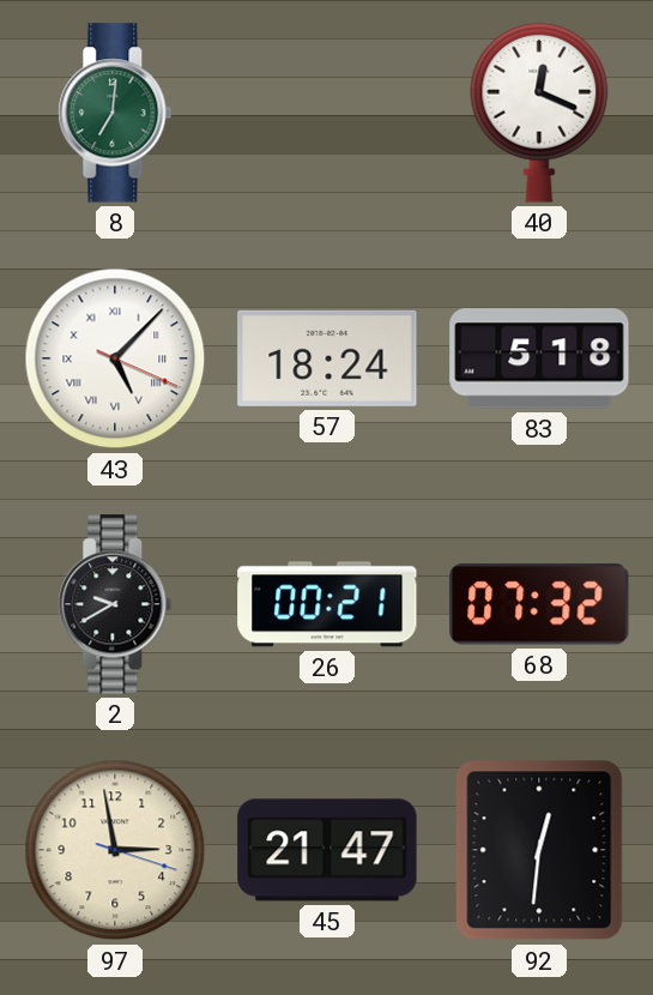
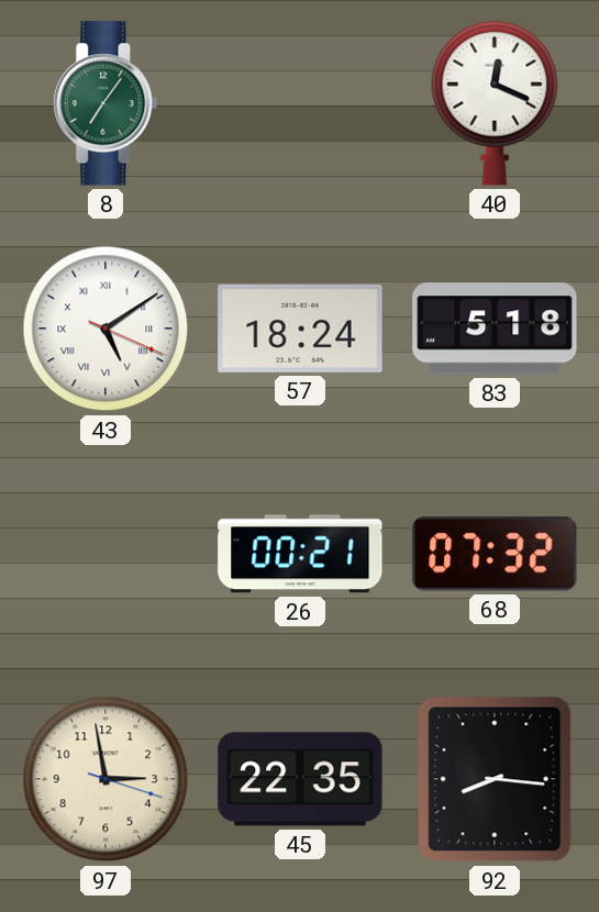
8: 7:01 -> 7:06 (106, 103)
43: 5:07 -> 5:09 (106, 329)
2: 9:40 -> none (115, 604)
45: 21:47 -> 22:35 (300, 779)
92: 12:31 -> 8:16 (495, 779)
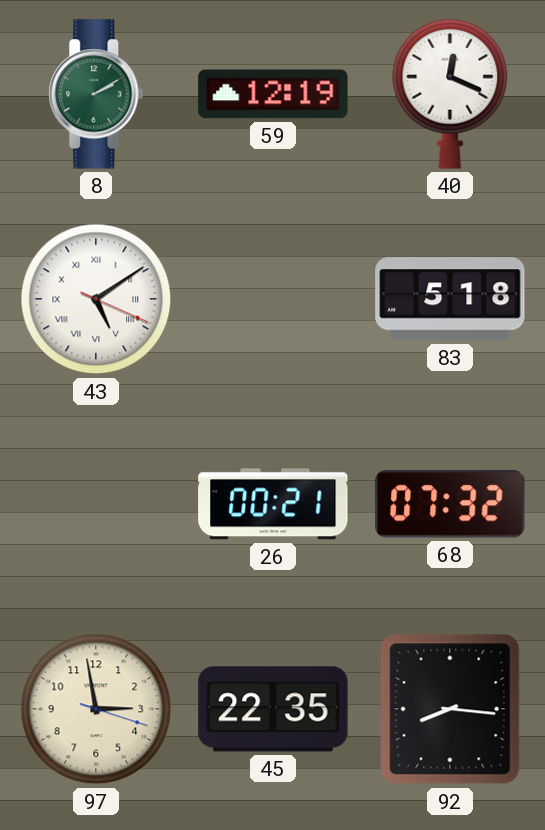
8: 7:06 -> 2:10 (96, 94)
59: none -> 12:19 (273, 94)
57: 18:24 -> none (300, 329)
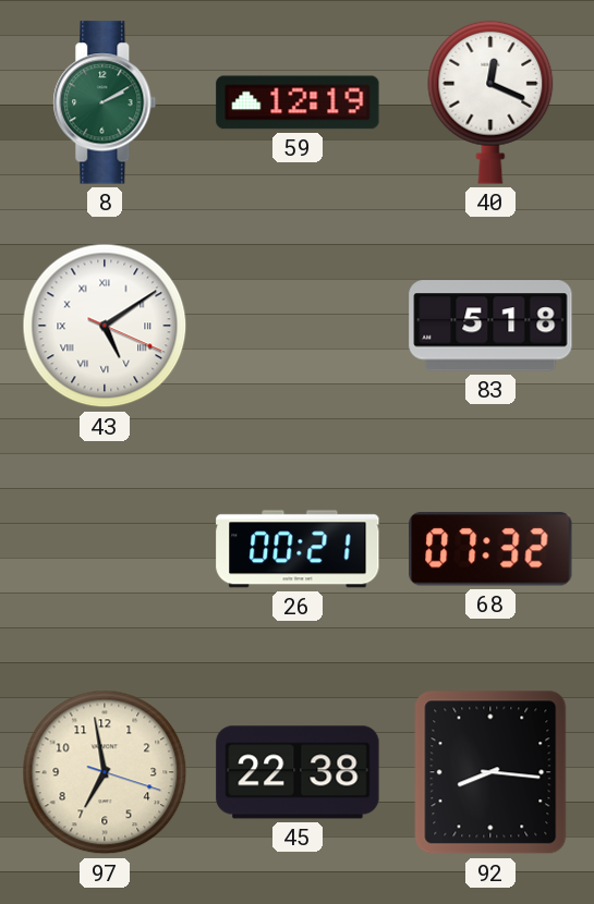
97: 2:58 -> 6:58 (105, 772)
45: 22:35 -> 22:38 (298, 772)
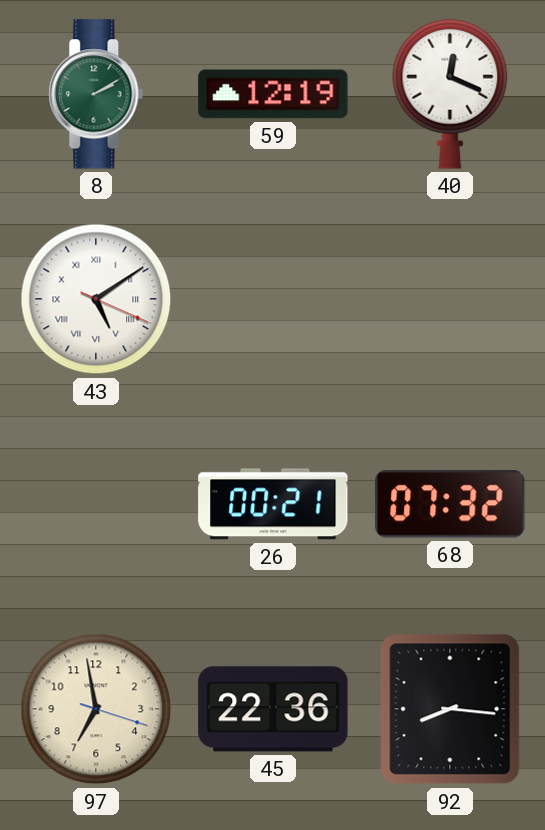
83: 5:18 -> none (490, 326)
45: 22:38 -> 22:36 (273, 709)
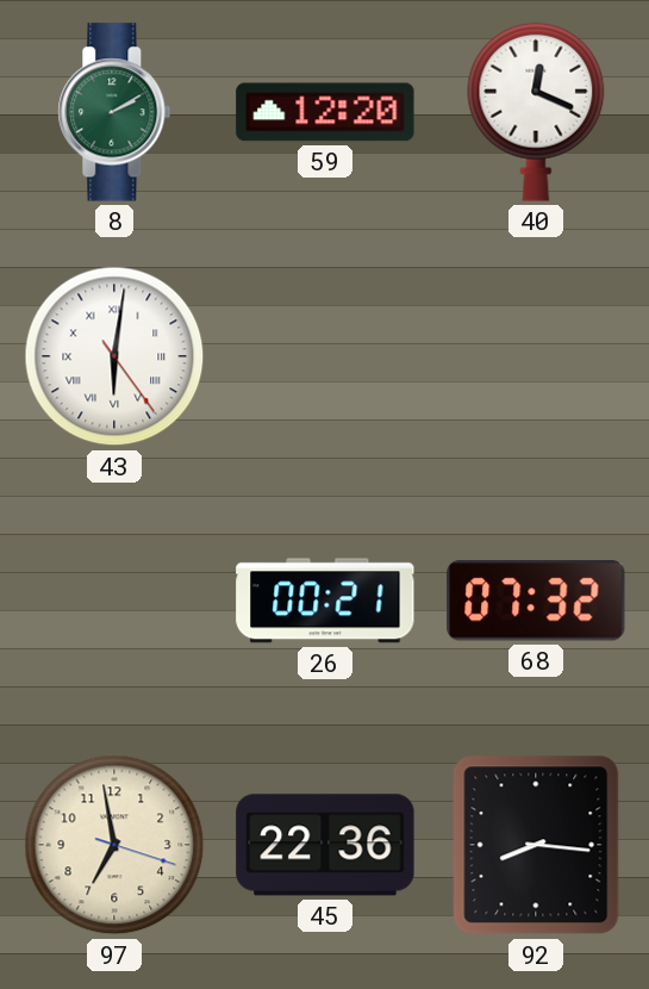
59: 12:19 -> 12:20 (325, 112)
43: 5:09 -> 6:01 (114, 356)
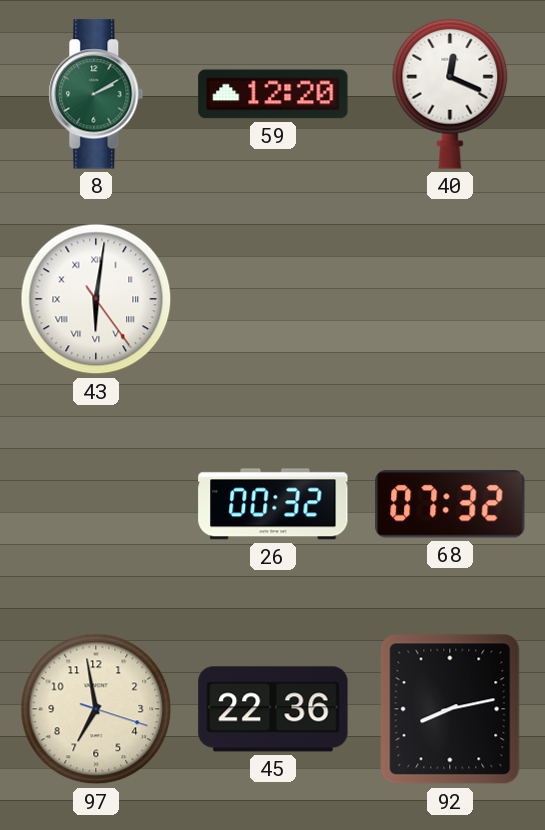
26: 00:21 -> 00:32 (273, 504)
92: 8:16 -> 8:13 (450, 709)
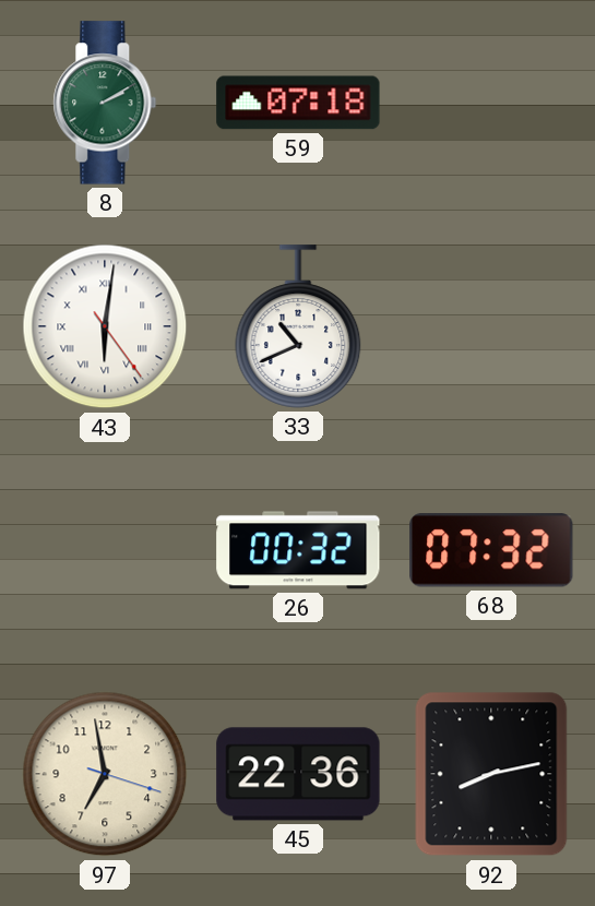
59: 12:20 -> 07:18 (298, 103)
40: 12:19 -> none (450, 94)
33: none -> 10:41 (298, 326)
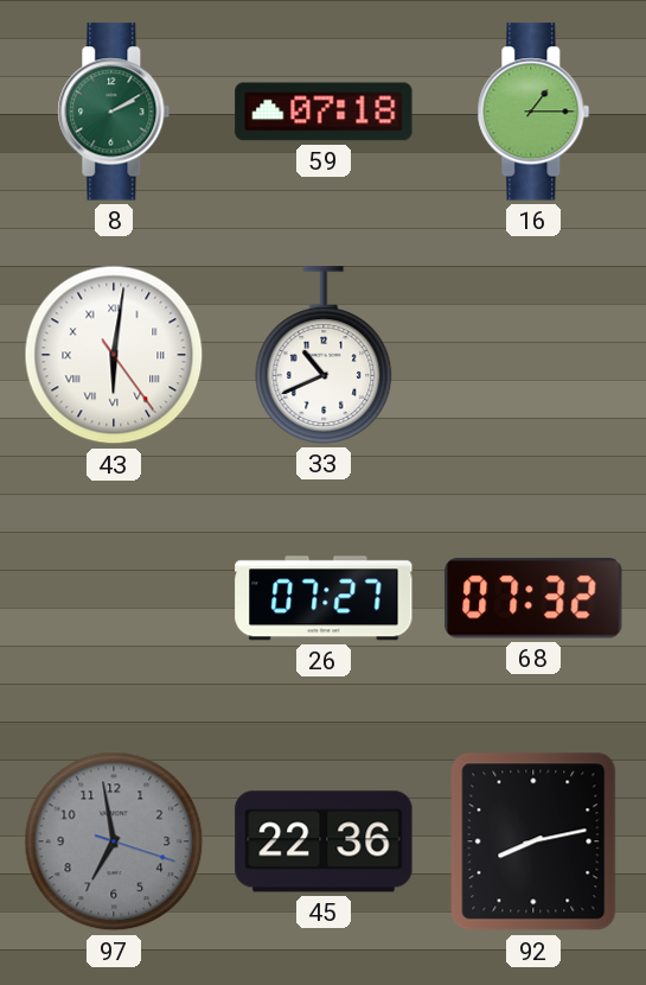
16: none -> 1:15 (533, 112)
26: 00:32 -> 07:27 (324, 598)
97 dial: cream -> grey (114, 841)
